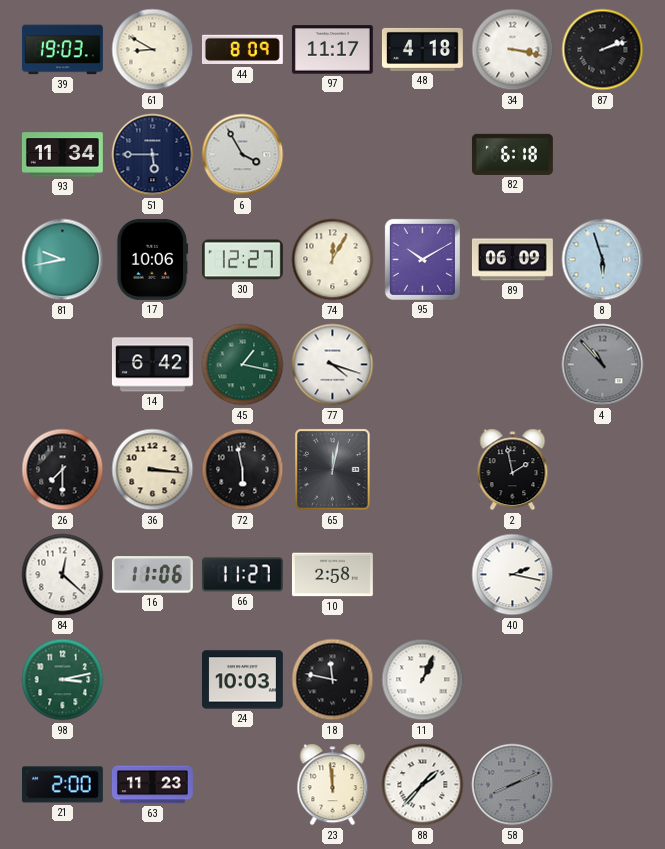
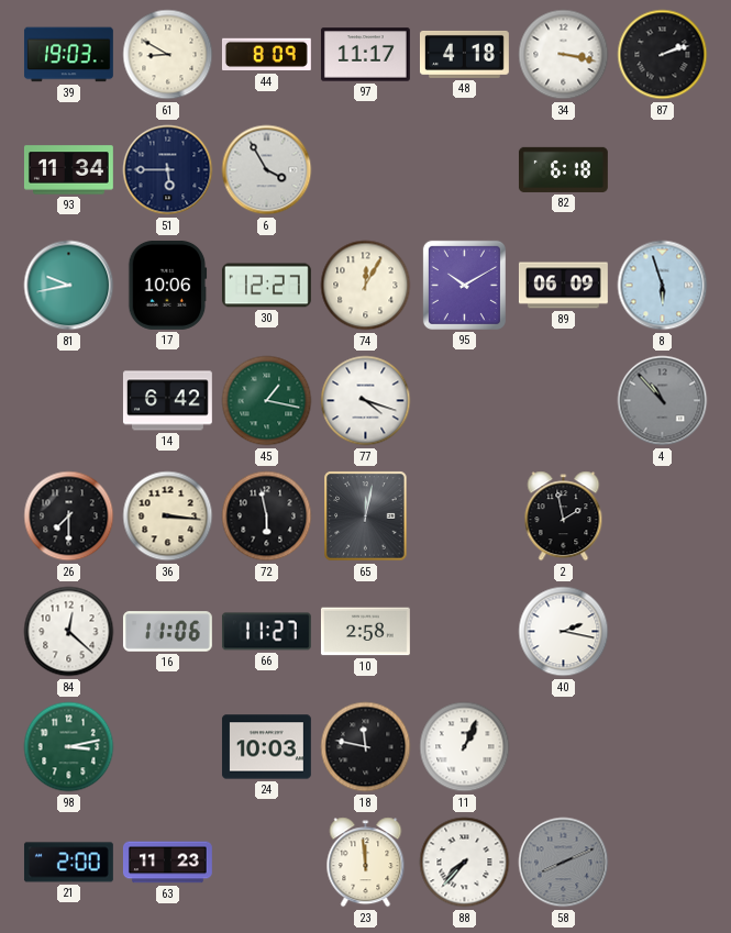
88: 1:37 -> 7:37 (465, 863)
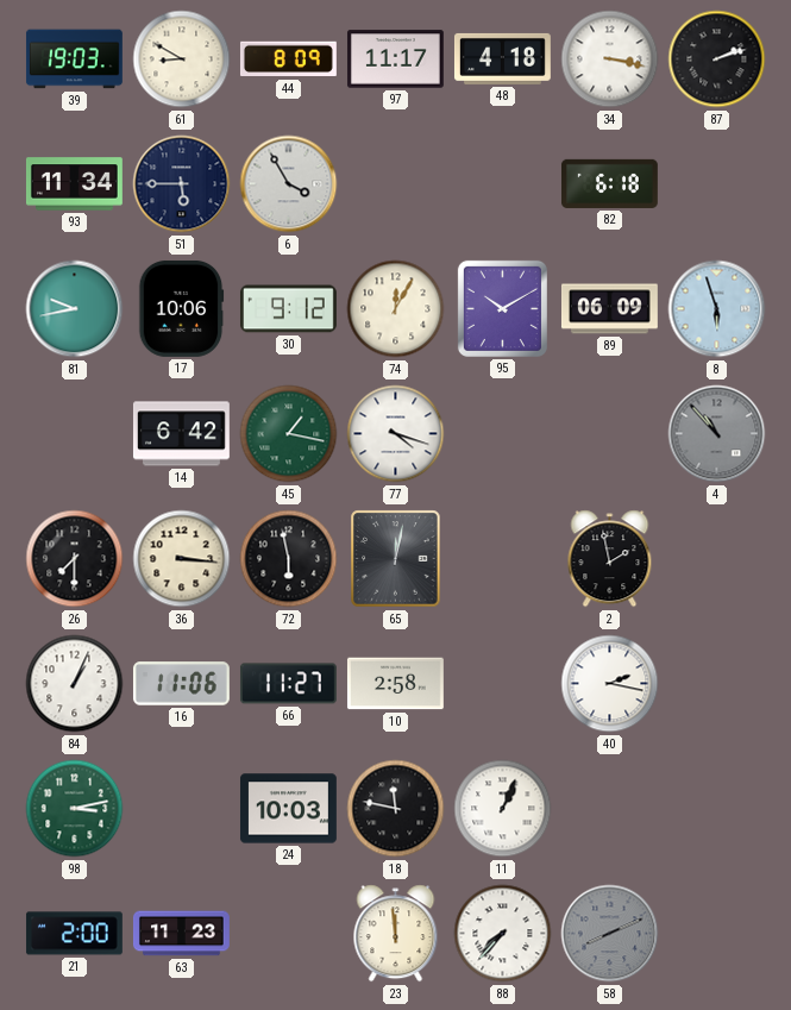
30: 12:27 -> 9:12 (288, 309)
84: 12:22 -> 1:04 (75, 684)
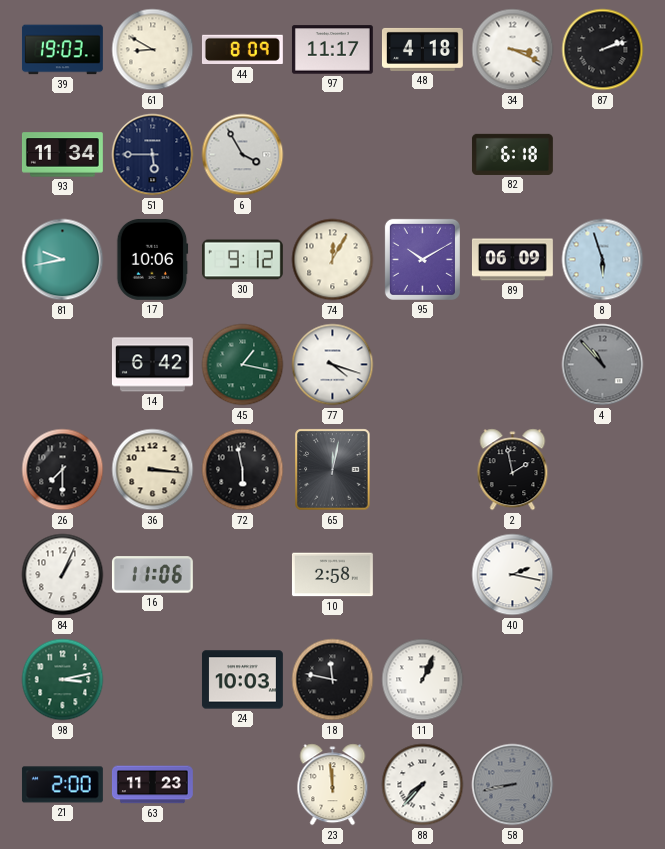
34: 3:17 -> 3:19 (513, 50)
66: 11:27 -> none (288, 684)
58: 8:11 -> 8:43 (513, 785)
